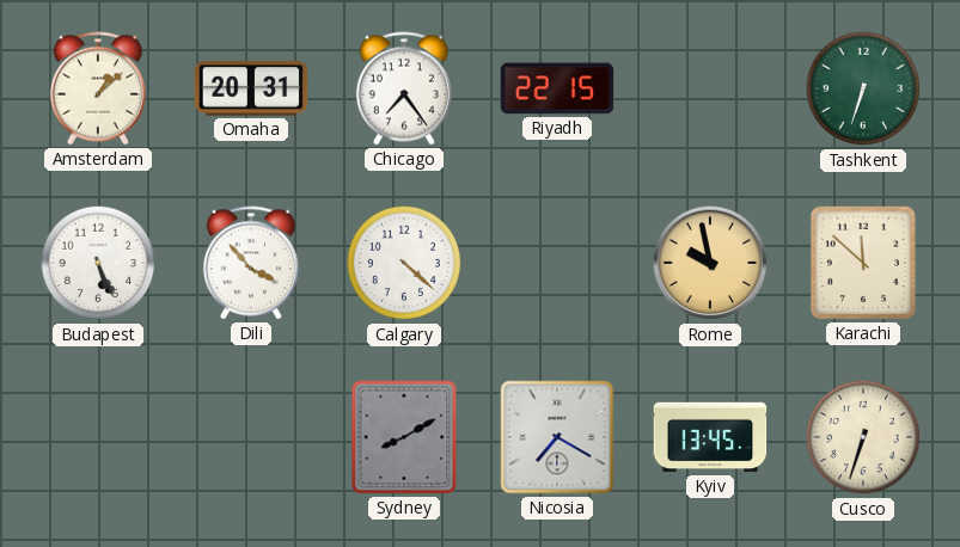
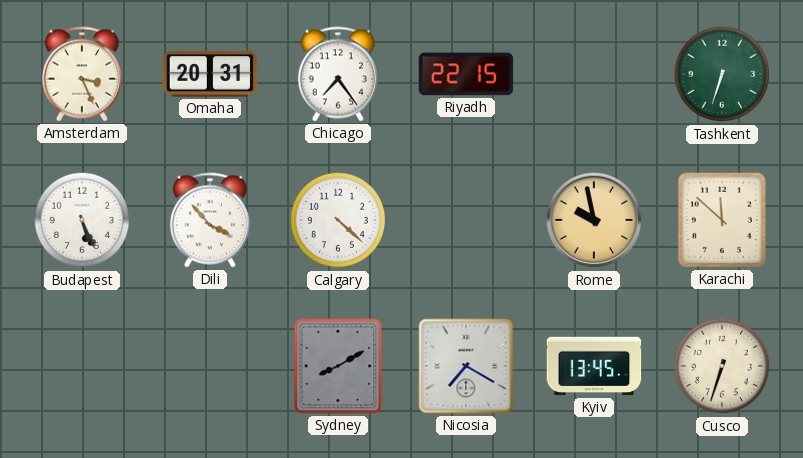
Amsterdam: 1:08 -> 3:26 (82, 74)
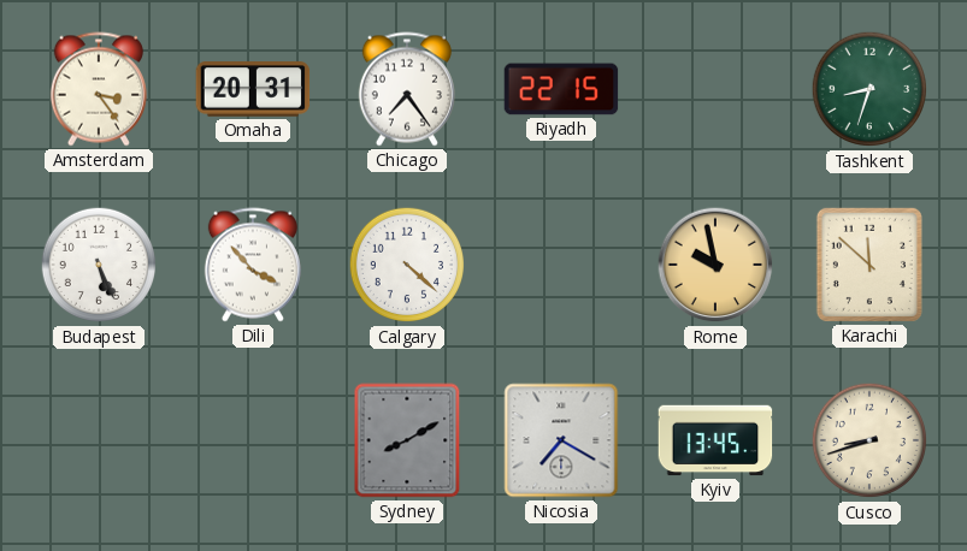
Amsterdam: 3:26 -> 3:24 (99, 89)
Tashkent: 6:33 -> 8:33 (869, 89)
Cusco: 6:33 -> 8:42 (869, 440)
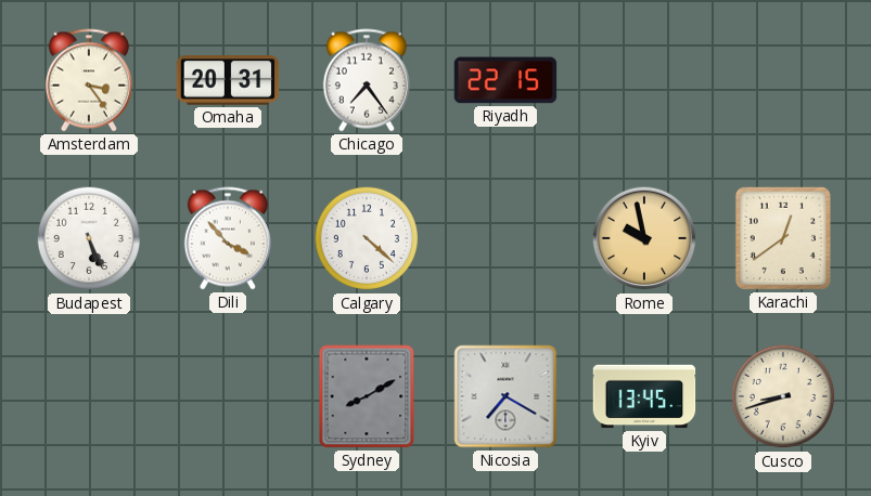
Tashkent: 8:33 -> none (869, 89)
Karachi: 11:52 -> 12:39 (783, 238)
